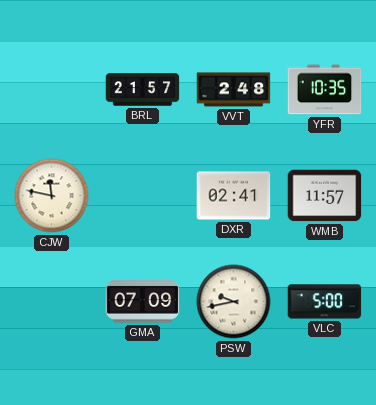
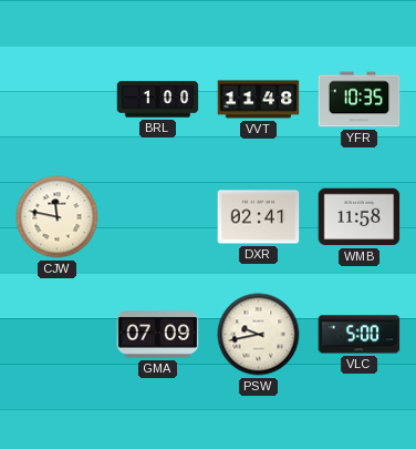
BRL: 21:57 -> 1:00 (158, 100)
VVT: 2:48 -> 11:48 (259, 100)
WMB: 11:57 -> 11:58 (360, 217)
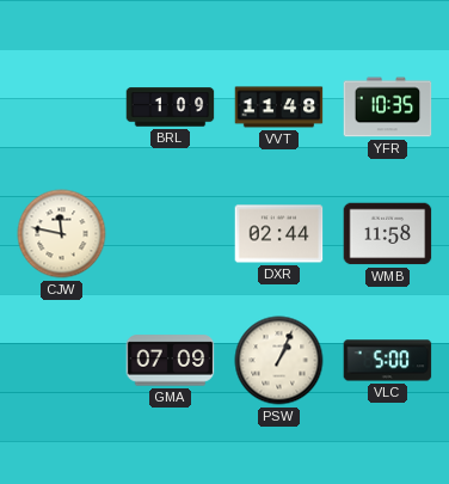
BRL: 1:00 -> 1:09 (171, 108)
DXR: 02:41 -> 02:44 (279, 234)
PSW: 9:43 -> 1:04 (279, 361)
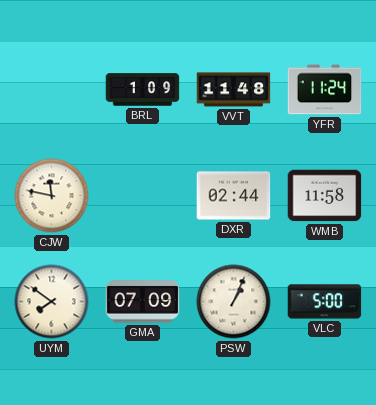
YFR: 10:35 -> 11:24 (325, 90)
UYM: none -> 7:51 (52, 302)
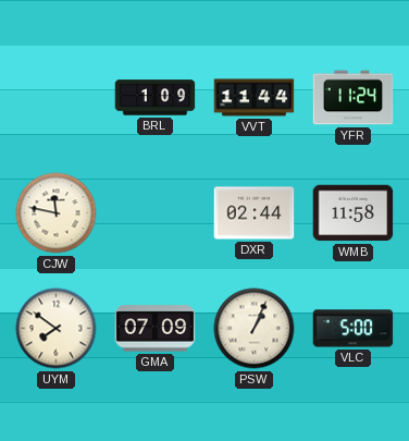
VVT: 11:48 -> 11:44 (255, 98)
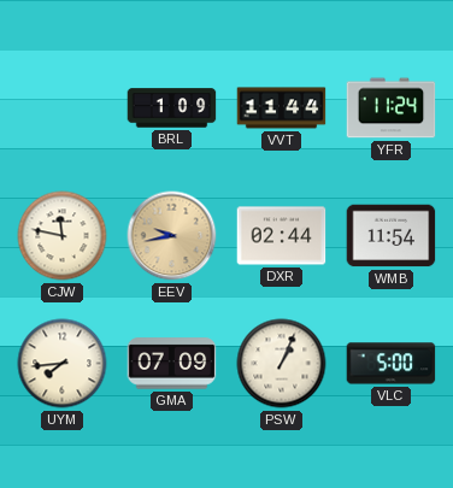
EEV: none -> 9:43 (172, 236)
WMB: 11:58 -> 11:54 (392, 236)
UYM: 7:51 -> 7:44 (63, 364)
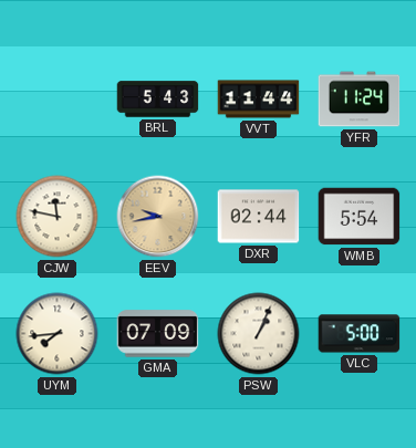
BRL: 1:09 -> 5:43 (158, 100)
WMB: 11:54 -> 5:54 (360, 217)
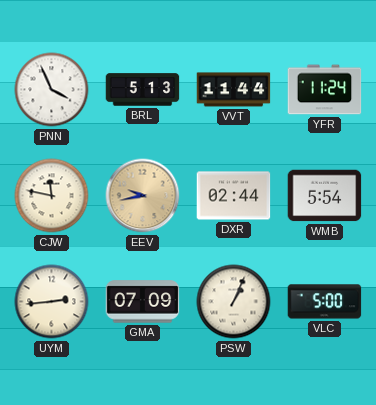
PNN: none -> 3:56 (52, 90)
BRL: 5:43 -> 5:13 (143, 90)
UYM: 7:44 -> 2:44 (52, 302)
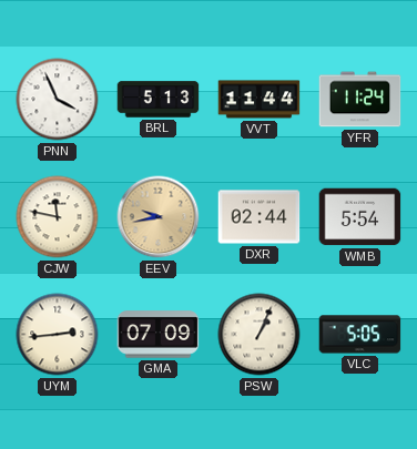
VLC: 5:00 -> 5:05 (360, 335)
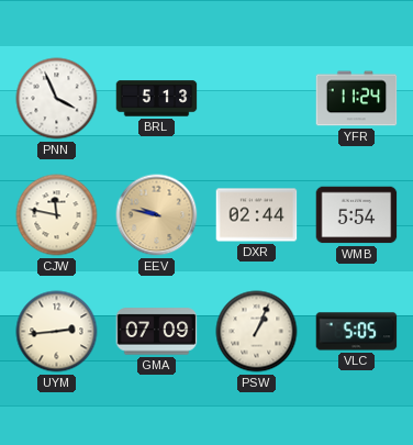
VVT: 11:44 -> none (260, 100)
EEV: 9:43 -> 9:47 (157, 215)
